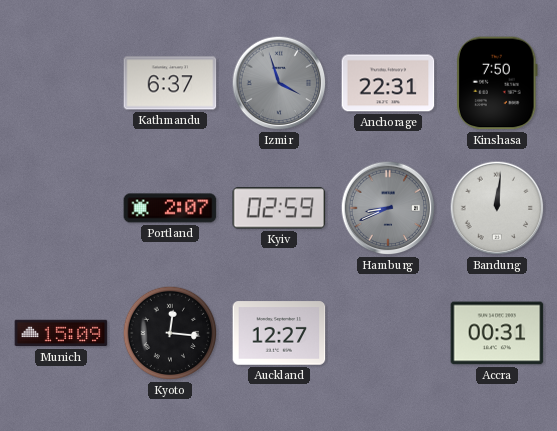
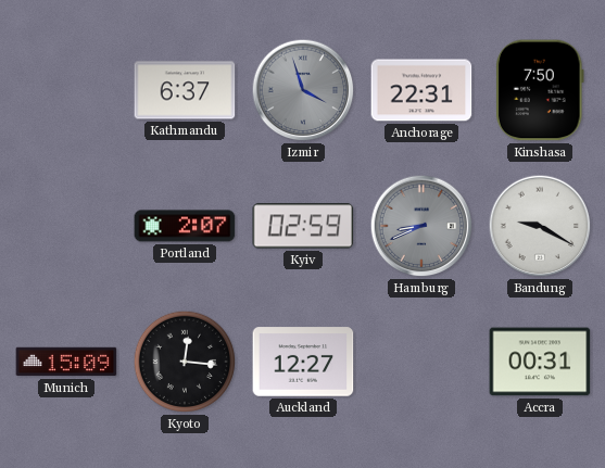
Bandung: 12:01 -> 9:20 (540, 226)
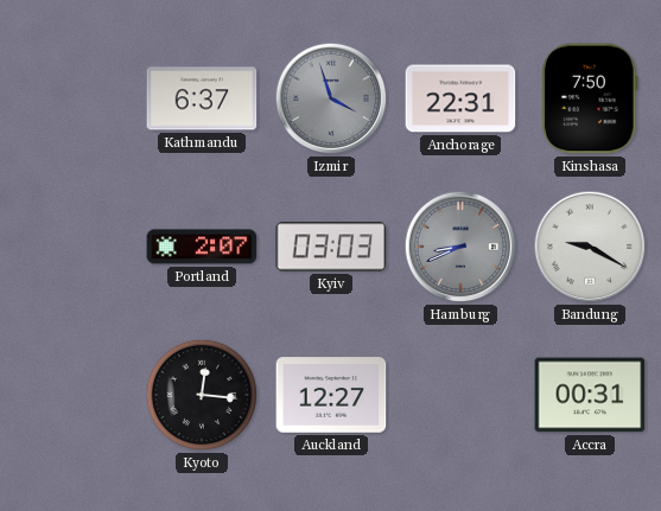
Kyiv: 02:59 -> 03:03 (331, 247)
Munich: 15:09 -> none (66, 362)
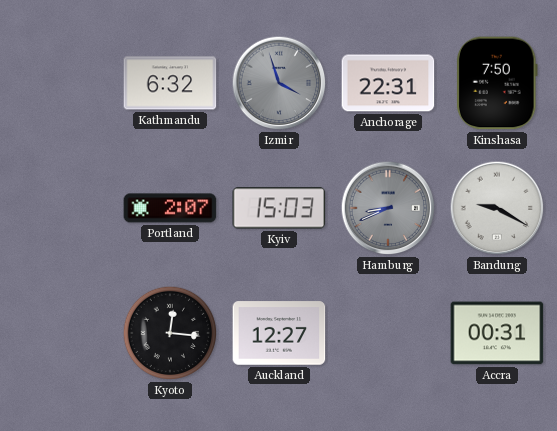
Kathmandu: 6:37 -> 6:32 (170, 83)
Kyiv: 03:03 -> 15:03 (279, 208)
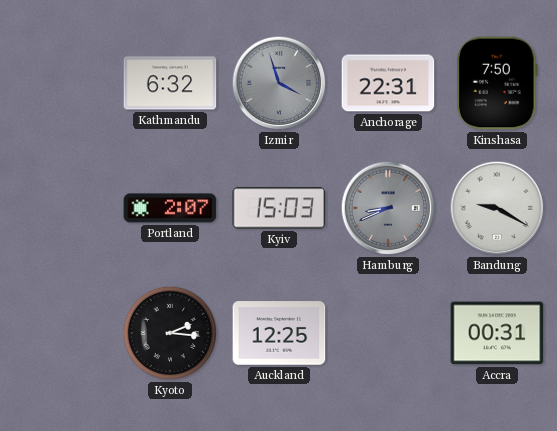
Kyoto: 12:16 -> 2:16 (170, 333)
Auckland: 12:27 -> 12:25 (279, 333)
